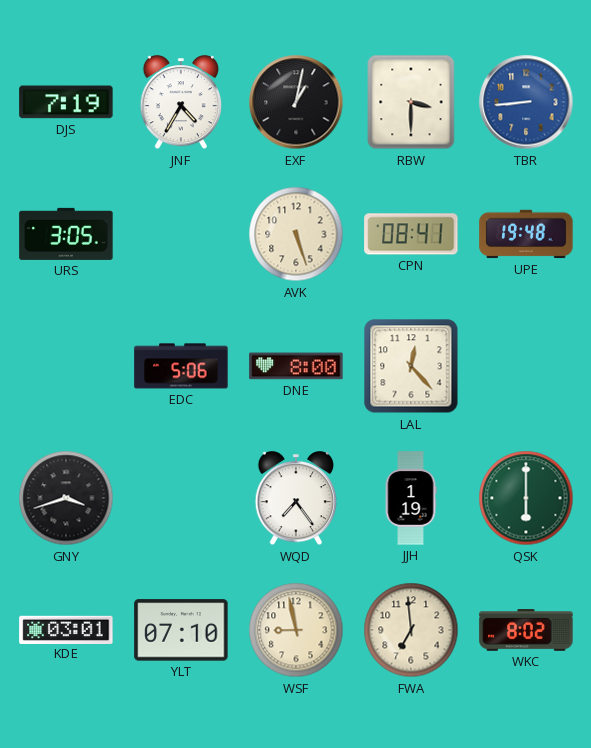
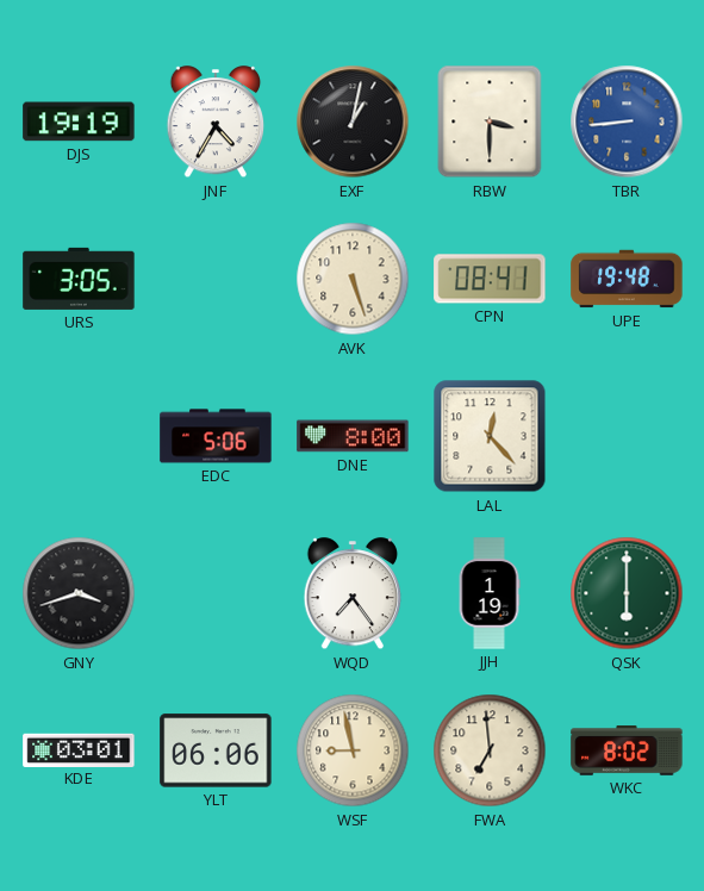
DJS: 7:19 -> 19:19 (79, 121)
YLT: 07:10 -> 06:06 (216, 750)
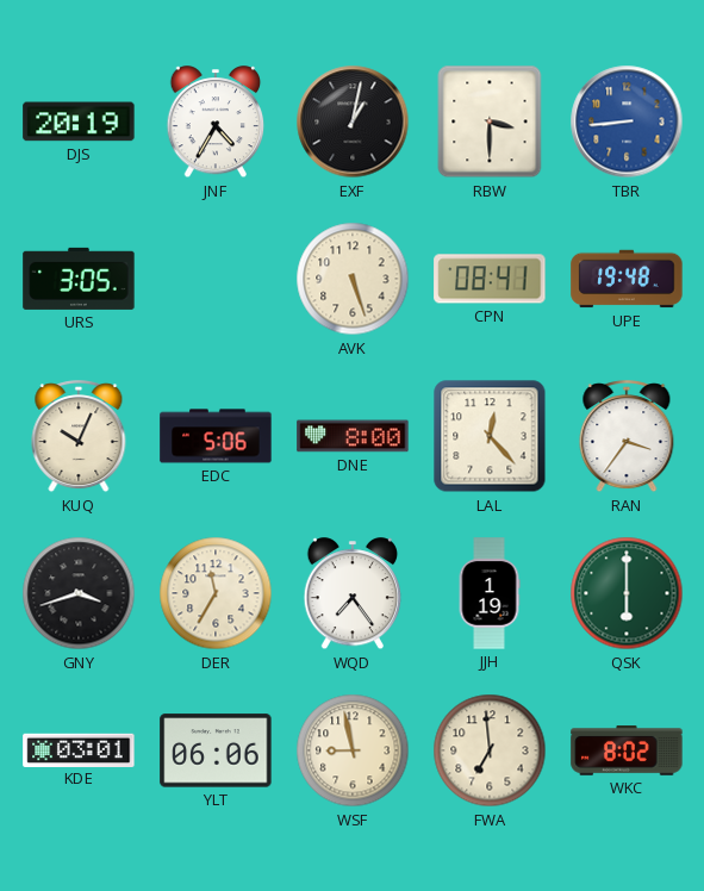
DJS: 19:19 -> 20:19 (79, 121)
KUQ: none -> 10:04 (79, 437)
RAN: none -> 3:36 (627, 437)
DER: none -> 11:35 (216, 593)
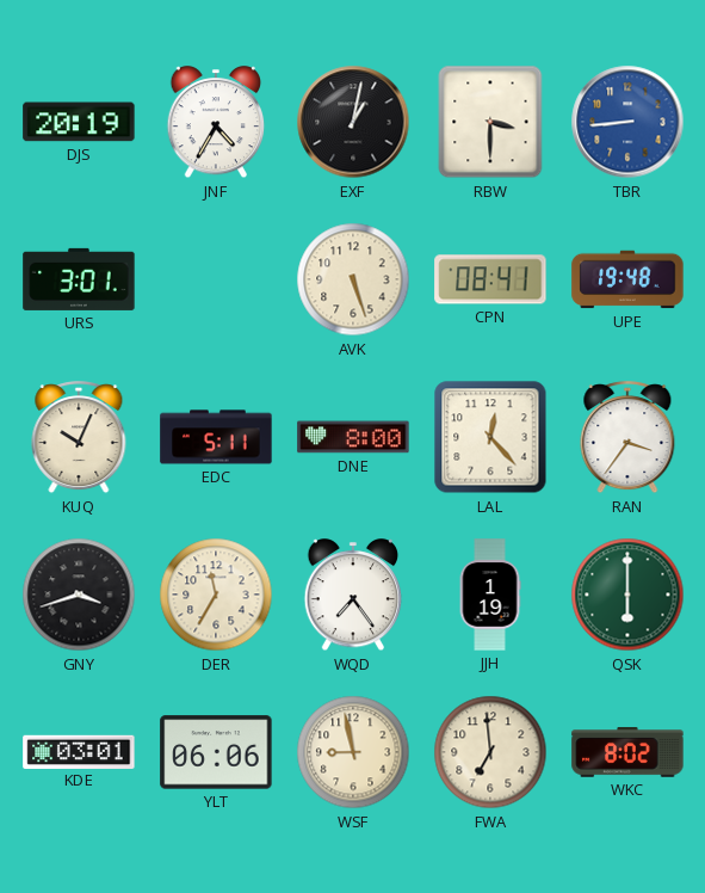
URS: 3:05 -> 3:01 (79, 279)
EDC: 5:06 -> 5:11 (216, 437)
